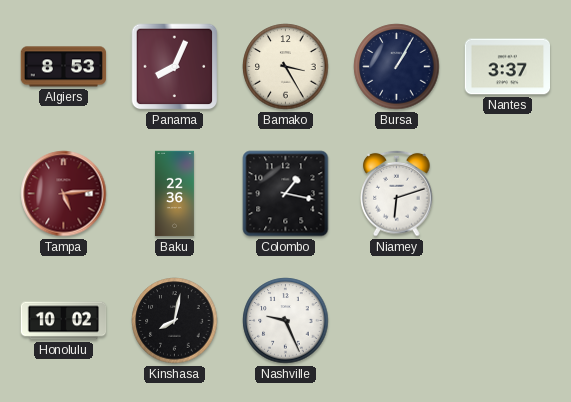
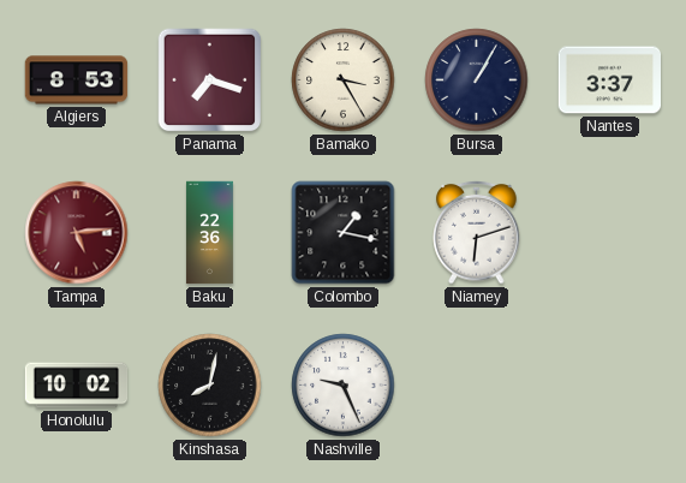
Panama: 8:04 -> 7:18 (210, 80)
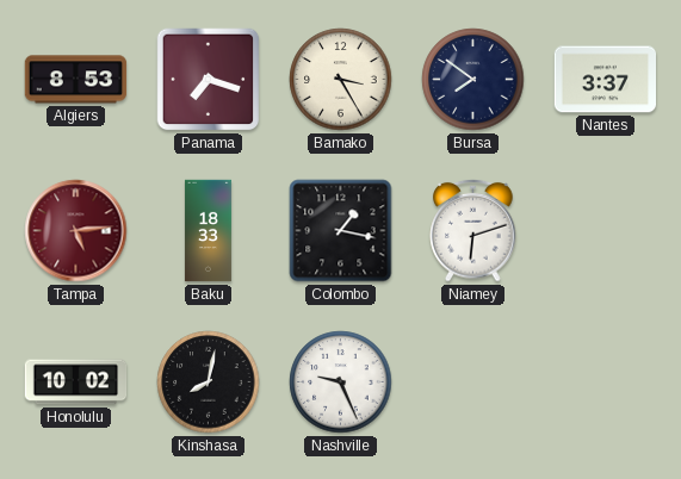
Bursa: 1:05 -> 7:51 (473, 80)
Baku: 22:36 -> 18:33 (208, 231)
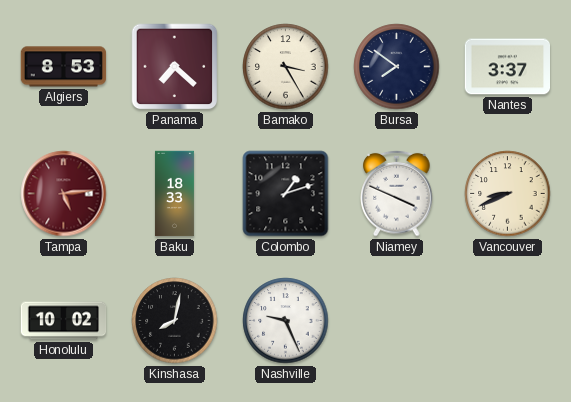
Panama: 7:18 -> 7:22 (175, 67)
Colombo: 1:17 -> 1:12 (286, 194)
Niamey: 6:12 -> 3:49 (397, 193)
Vancouver: none -> 8:41 (508, 194)
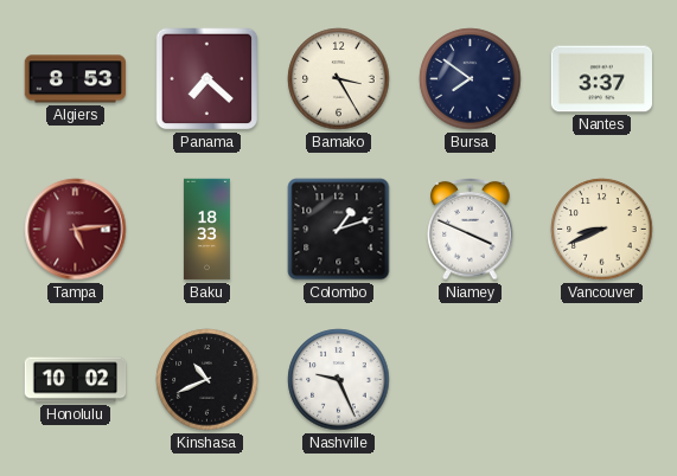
Kinshasa: 8:02 -> 10:41 (207, 380)
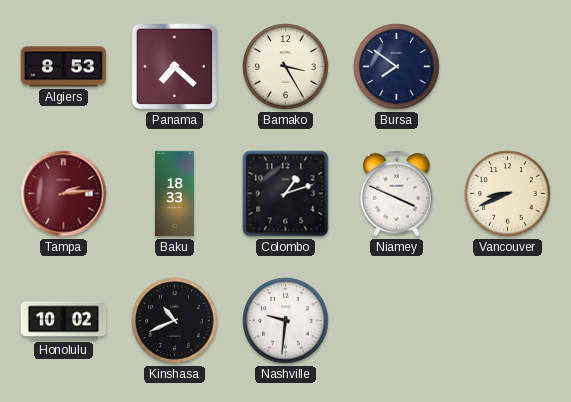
Nantes: 3:37 -> none (601, 79)
Tampa: 5:14 -> 2:14 (64, 194)
Nashville: 9:26 -> 9:31 (286, 321)
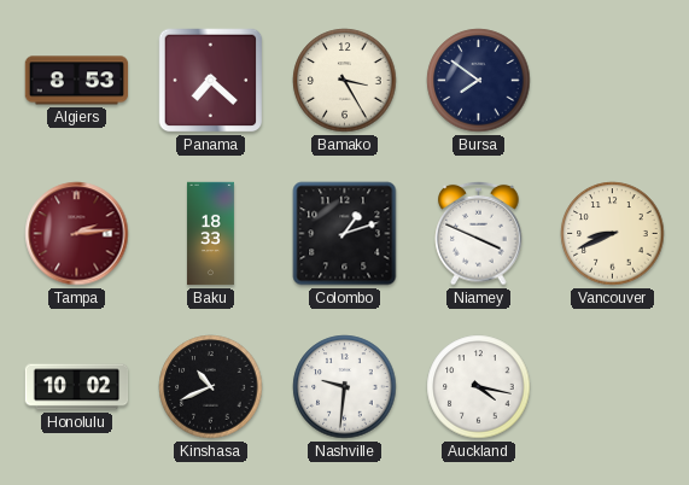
Auckland: none -> 4:17 (479, 387)
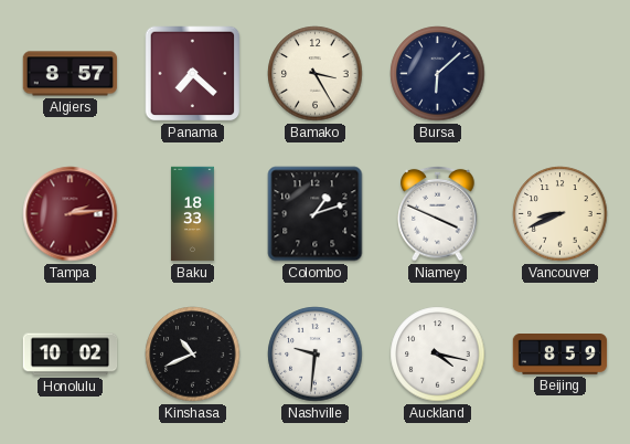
Algiers: 8:53 -> 8:57 (71, 74)
Bursa: 7:51 -> 6:08 (438, 74)
Beijing: none -> 8:59 (560, 355)
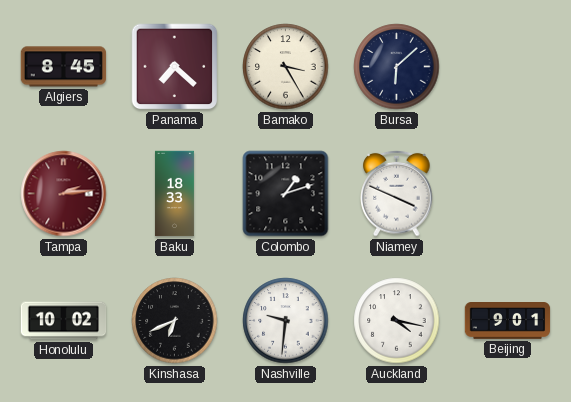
Algiers: 8:57 -> 8:45 (64, 67)
Vancouver: 8:41 -> none (560, 214)
Kinshasa: 10:41 -> 6:41 (175, 321)
Beijing: 8:59 -> 9:01 (508, 321)
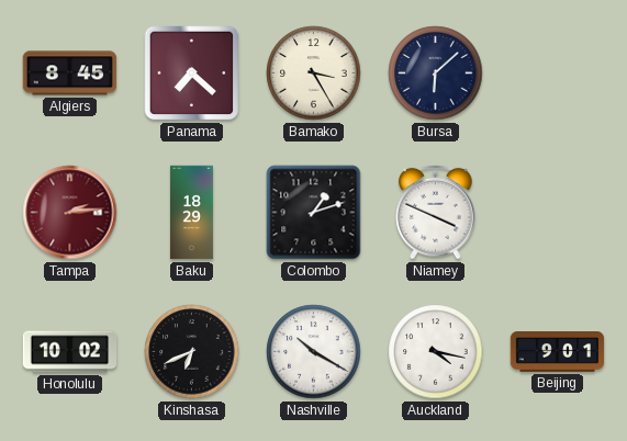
Baku: 18:33 -> 18:29 (191, 213)
Nashville: 9:31 -> 10:20 (314, 352)
